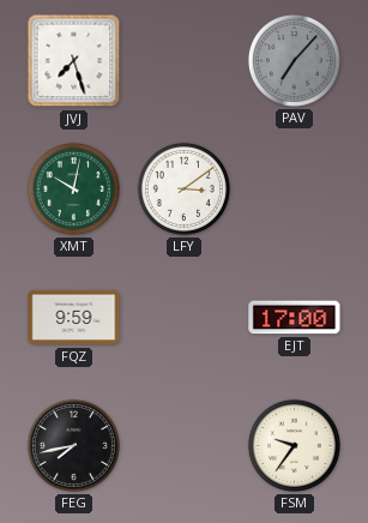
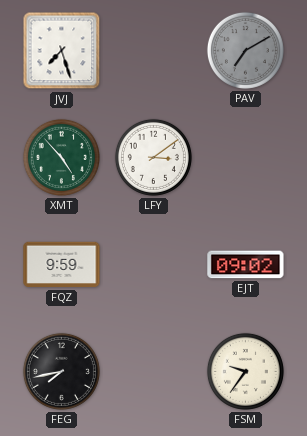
PAV: 7:07 -> 7:10 (245, 50)
XMT: 10:02 -> 4:53 (61, 157)
EJT: 17:00 -> 09:02 (246, 265)
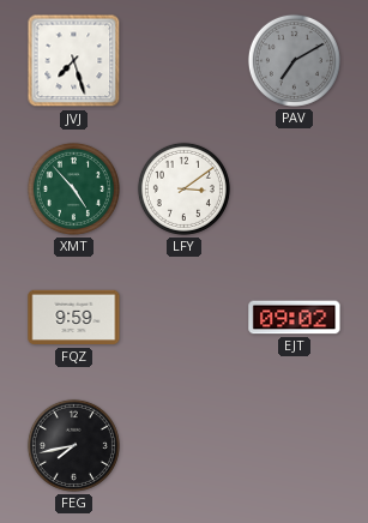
FSM: 9:36 -> none (245, 371)
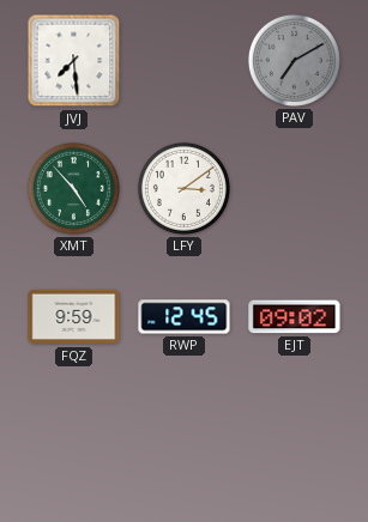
JVJ: 7:27 -> 7:29 (74, 61)
RWP: none -> 12:45 (185, 317)
FEG: 7:43 -> none (73, 445)
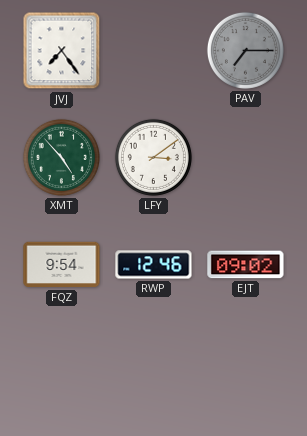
JVJ: 7:29 -> 7:24 (62, 51)
PAV: 7:10 -> 7:15 (245, 50)
FQZ: 9:59 -> 9:54 (62, 265)
RWP: 12:45 -> 12:46 (154, 265)
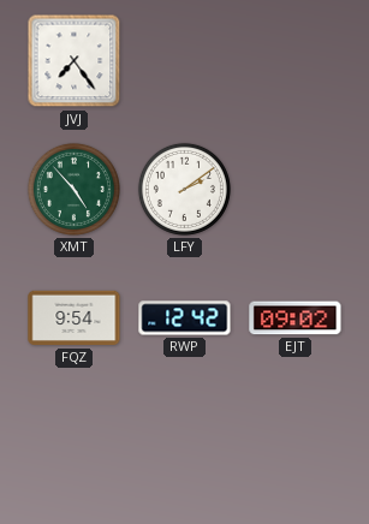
PAV: 7:15 -> none (245, 50)
LFY: 3:09 -> 2:09 (184, 189)
RWP: 12:46 -> 12:42 (185, 318)
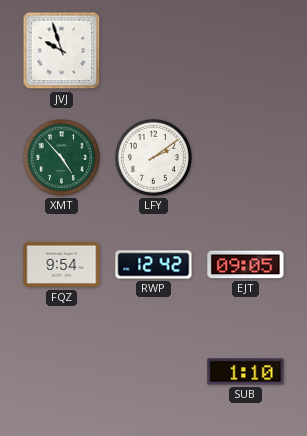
JVJ: 7:24 -> 9:57 (62, 51)
EJT: 09:02 -> 09:05 (246, 265)
SUB: none -> 1:10 (246, 372)
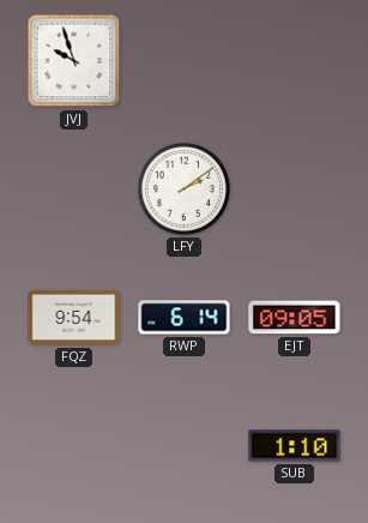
XMT: 4:53 -> none (61, 157)
RWP: 12:42 -> 6:14 (185, 318)
